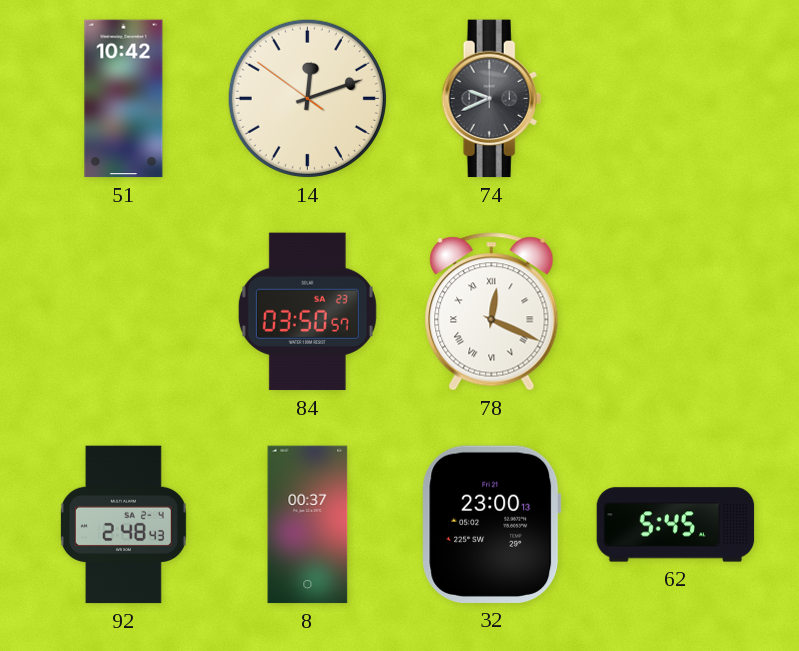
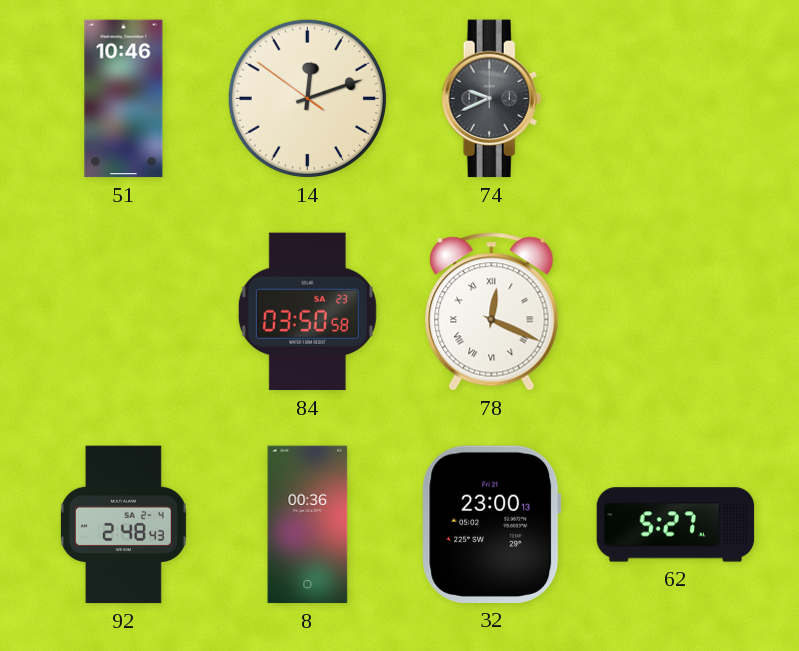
51: 10:42 -> 10:46 (124, 99)
84: 03:50:57 -> 03:50:58 (307, 312)
8: 00:37 -> 00:36 (308, 525)
62: 5:45 -> 5:27 (676, 525)
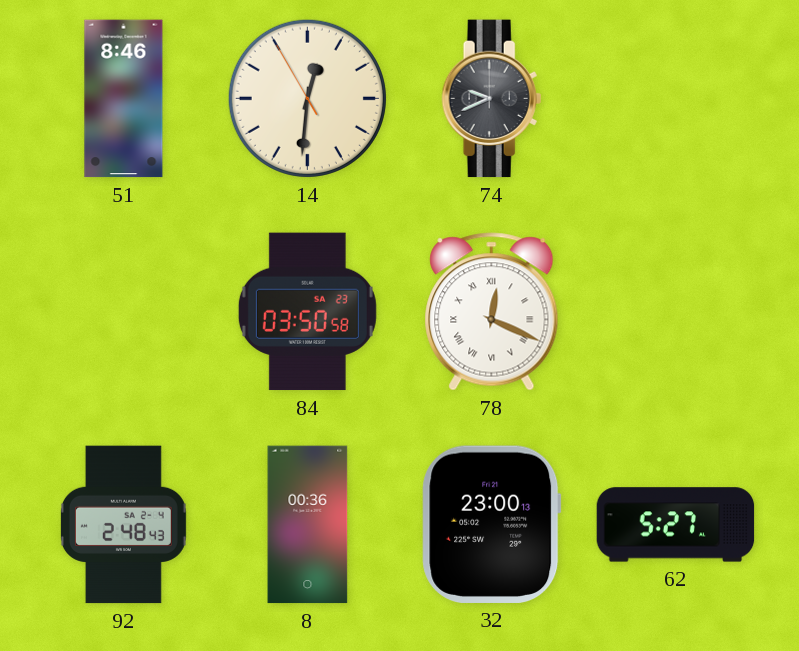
51: 10:46 -> 8:46 (124, 99)
14: 12:11 -> 12:30 (307, 98)
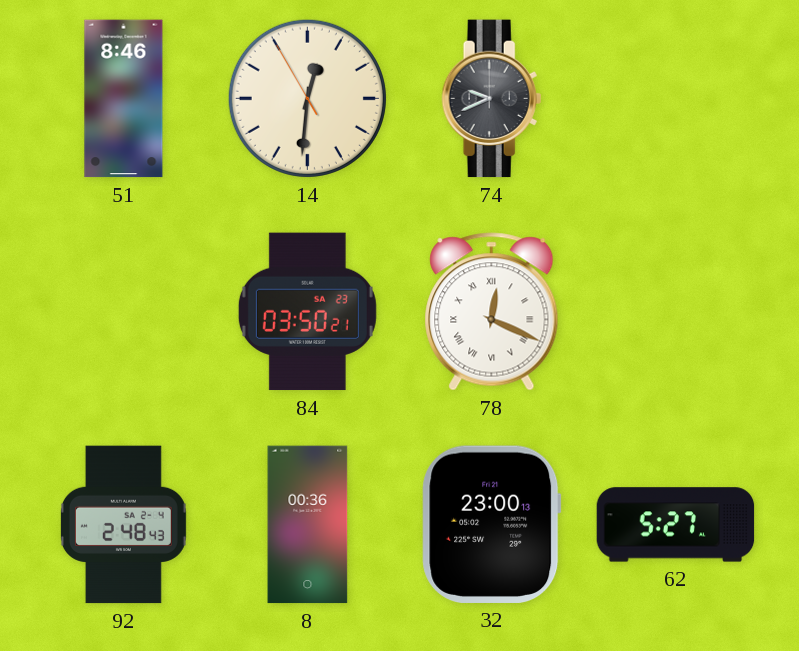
84: 03:50:58 -> 03:50:21 (307, 312)
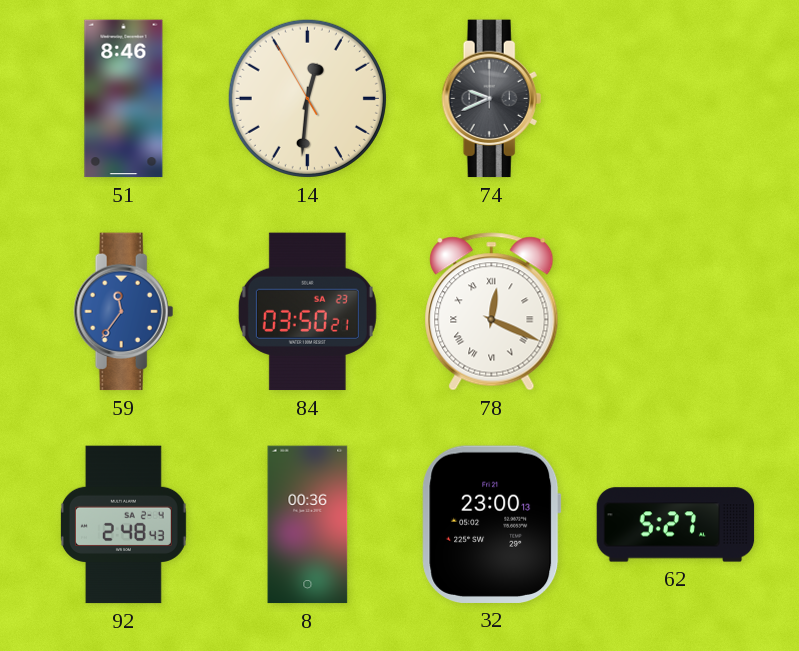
59: none -> 11:36 (124, 312)
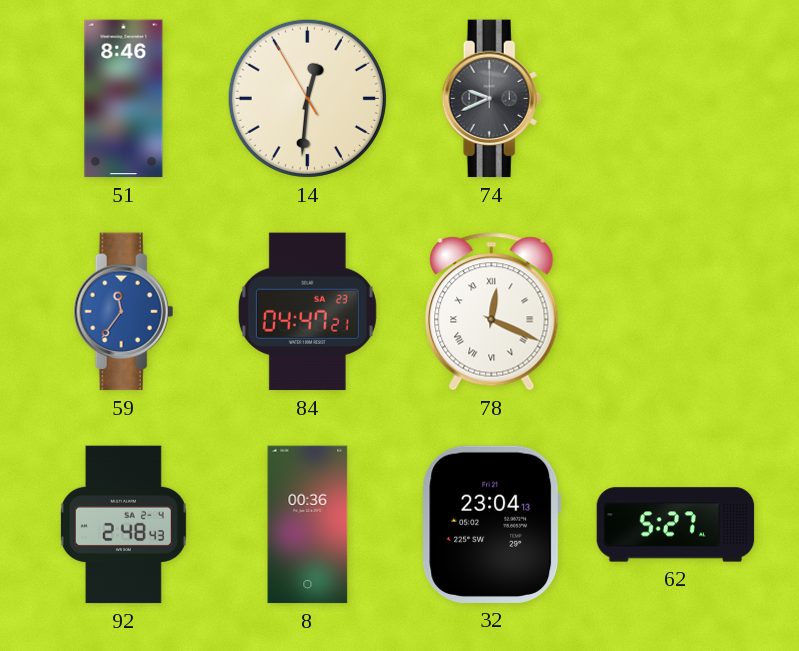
84: 03:50 -> 04:47 (307, 312)
32: 23:00 -> 23:04 (492, 524)
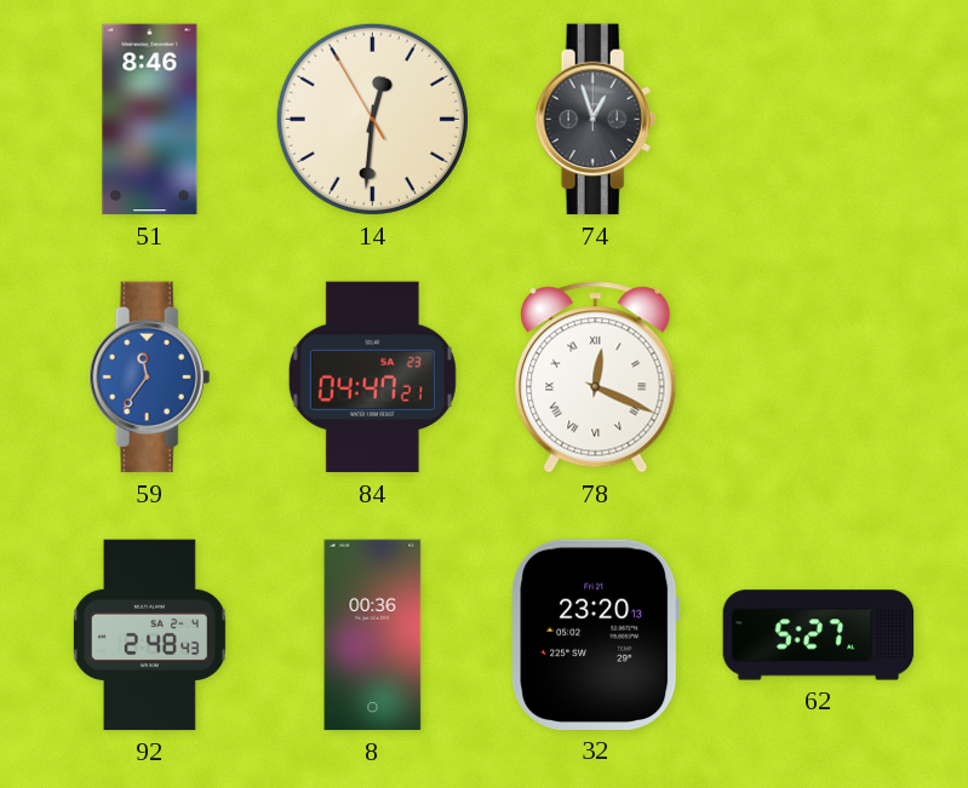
74: 9:41 -> 12:57 (596, 120)
32: 23:04 -> 23:20 (596, 634)
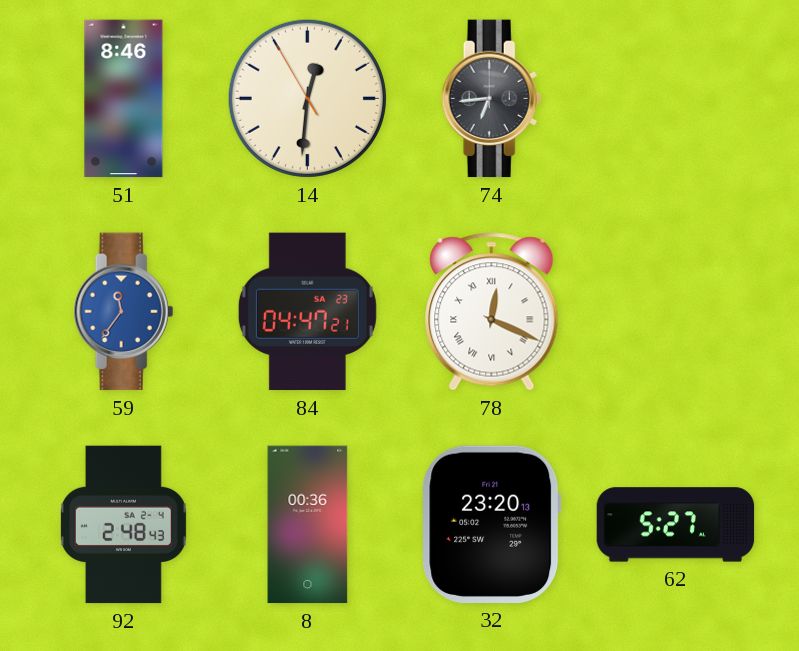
74: 12:57 -> 6:44 (492, 99)
